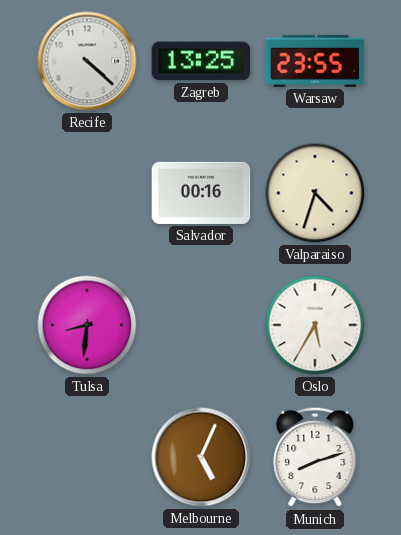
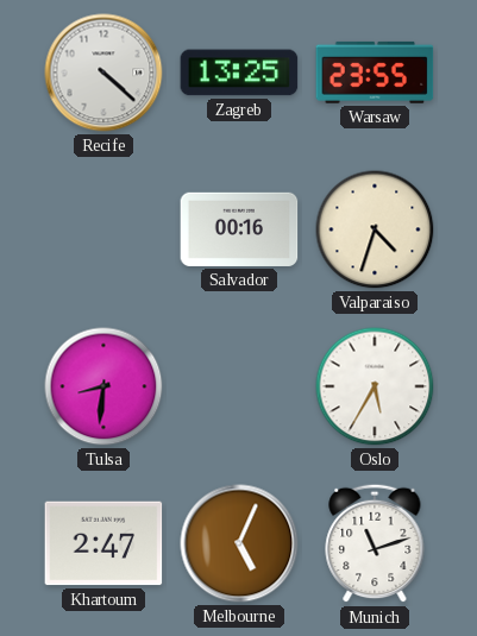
Khartoum: none -> 2:47 (103, 543)
Munich: 8:12 -> 11:12 (375, 543)
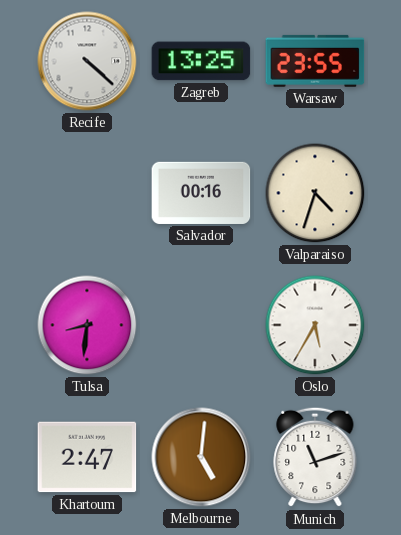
Melbourne: 5:04 -> 5:01 (201, 457)
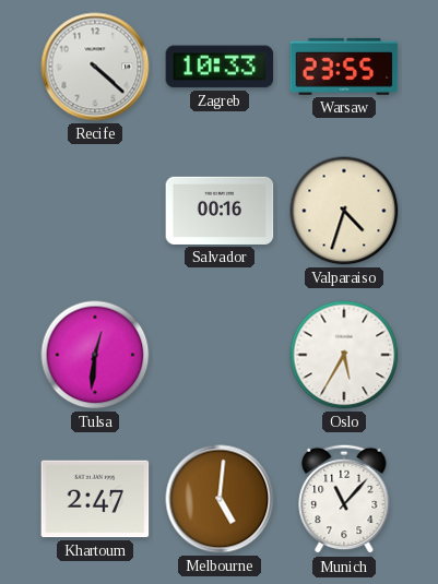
Zagreb: 13:25 -> 10:33 (220, 67)
Tulsa: 8:31 -> 12:31 (95, 355)
Munich: 11:12 -> 11:07 (344, 499)
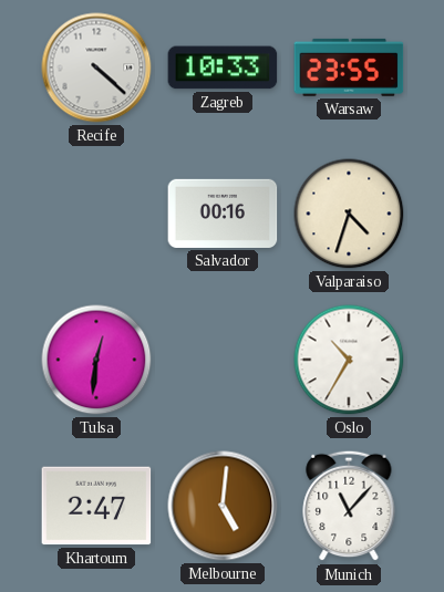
Oslo: 5:35 -> 10:35 (349, 360)
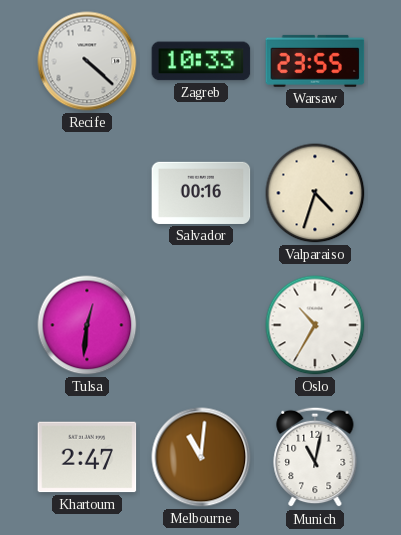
Melbourne: 5:01 -> 11:01 (201, 457)
Munich: 11:07 -> 11:02 (315, 457)
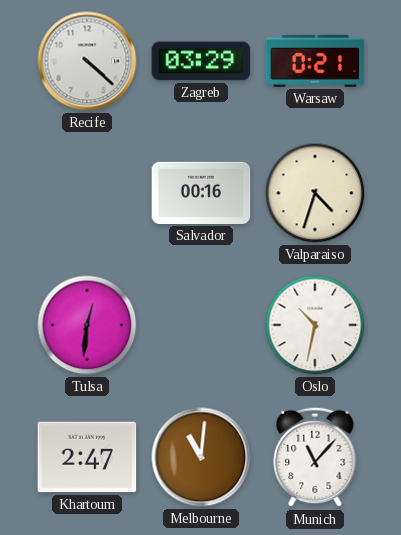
Zagreb: 10:33 -> 03:29 (201, 61)
Warsaw: 23:55 -> 0:21 (315, 61)
Oslo: 10:35 -> 10:32 (315, 325)
Munich: 11:02 -> 11:07 (315, 457)
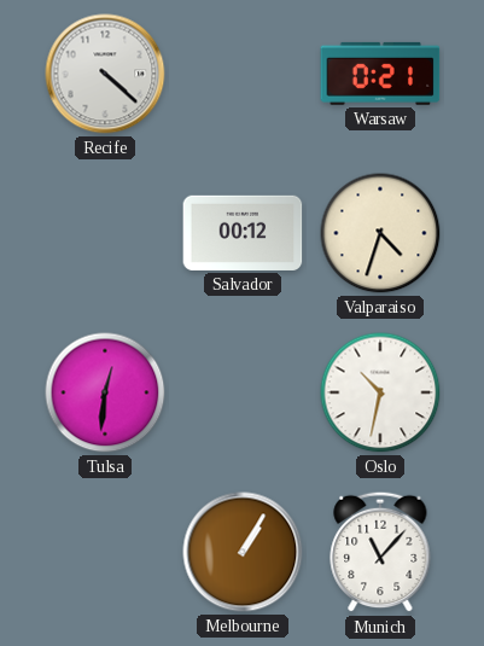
Zagreb: 03:29 -> none (201, 61)
Salvador: 00:16 -> 00:12 (243, 233)
Khartoum: 2:47 -> none (87, 457)
Melbourne: 11:01 -> 1:05 (243, 552)
